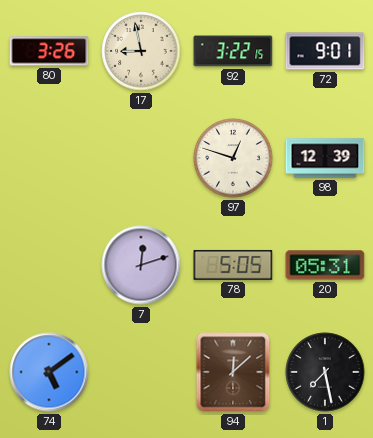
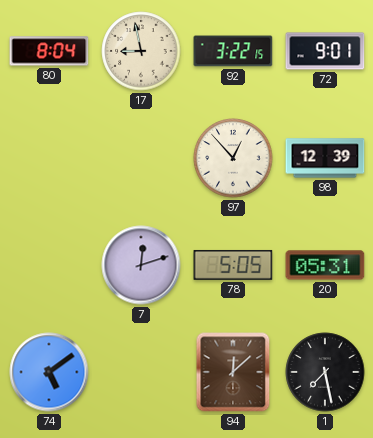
80: 3:26 -> 8:04 (49, 51)
97: 12:48 -> 12:53 (233, 158)
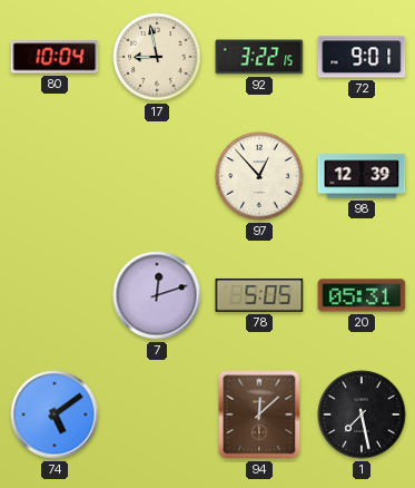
80: 8:04 -> 10:04 (55, 57)
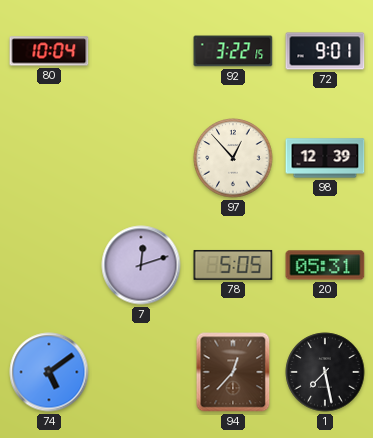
17: 8:58 -> none (157, 57)
94: 12:08 -> 12:37 (233, 372)
